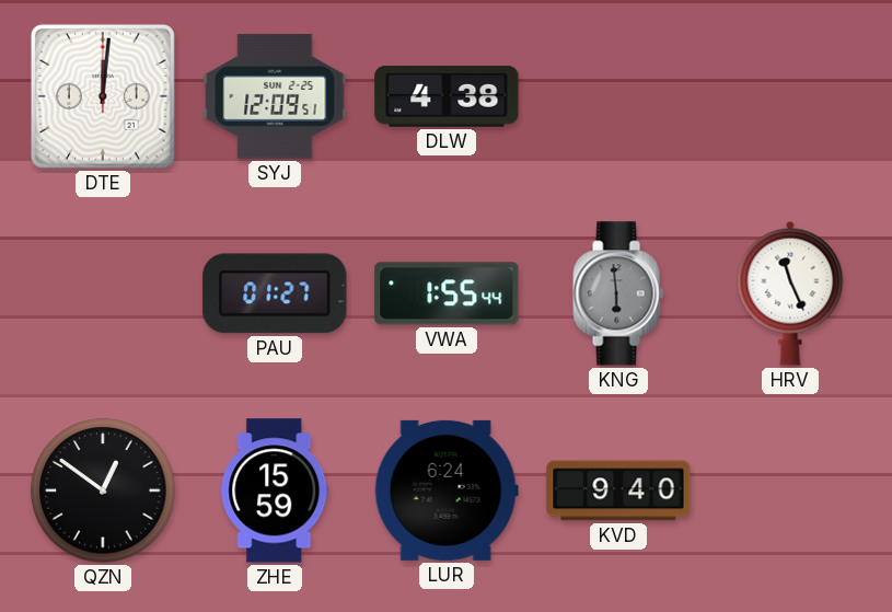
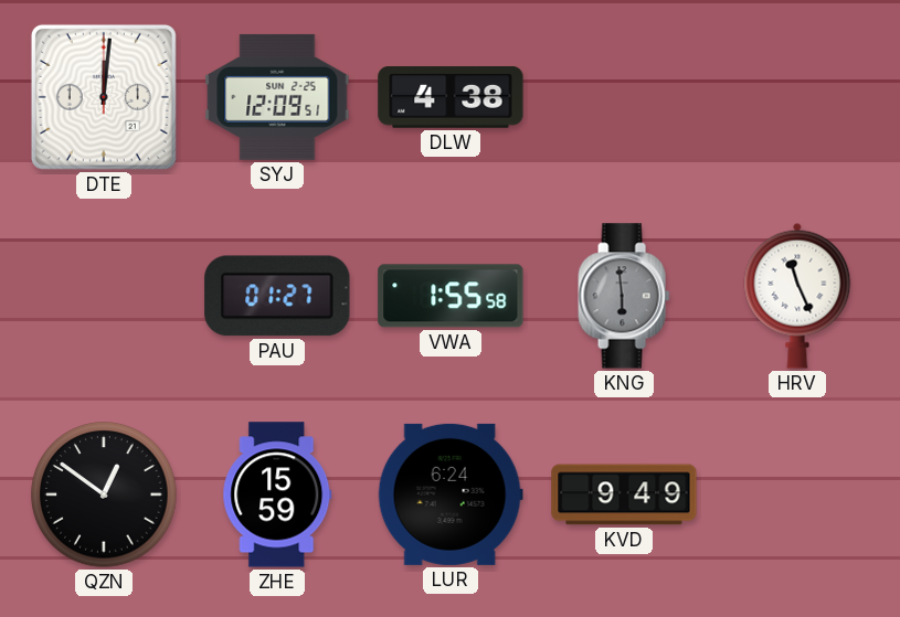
VWA: 1:55:44 -> 1:55:58 (451, 296)
KVD: 9:40 -> 9:49 (624, 494)
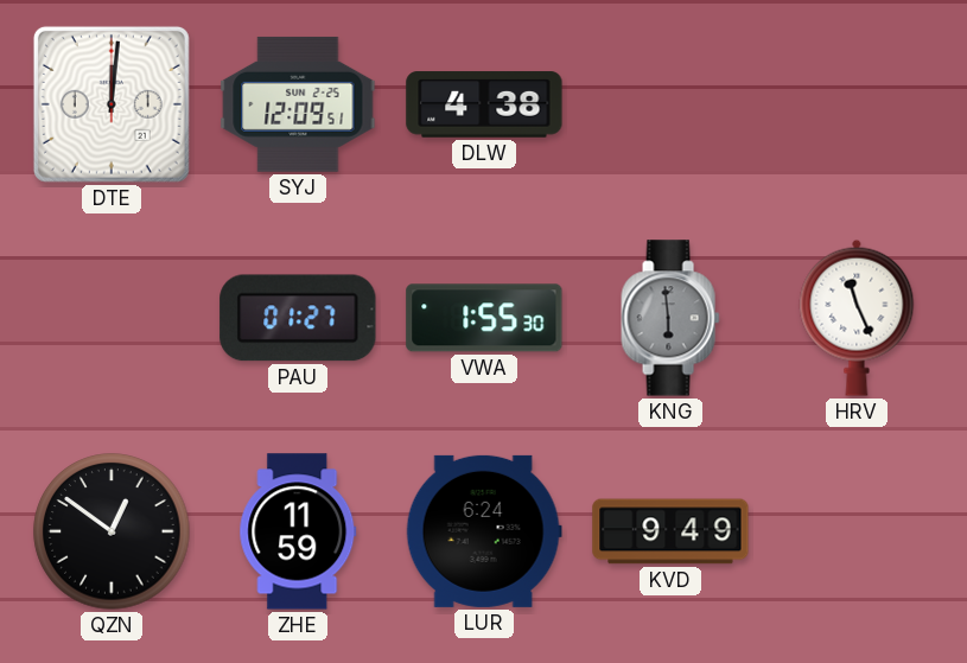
VWA: 1:55:58 -> 1:55:30 (484, 318)
ZHE: 15:59 -> 11:59 (298, 531)
